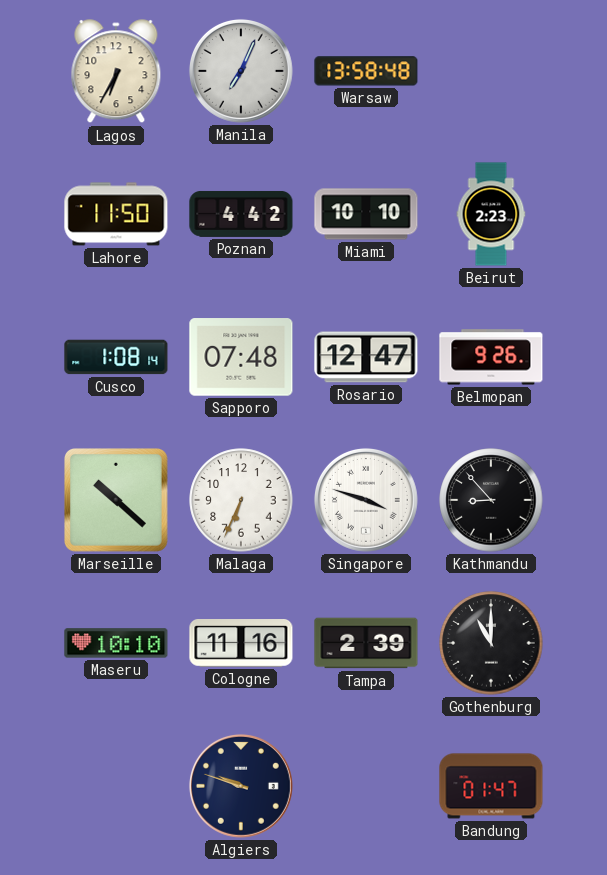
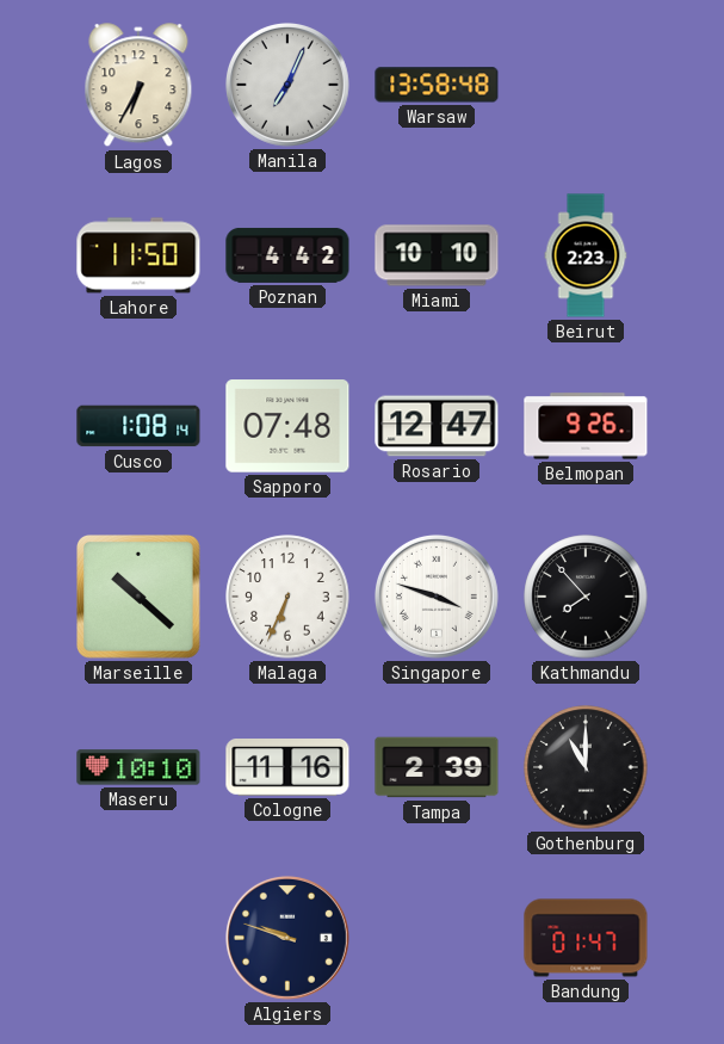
Kathmandu: 8:53 -> 7:53 (586, 597)
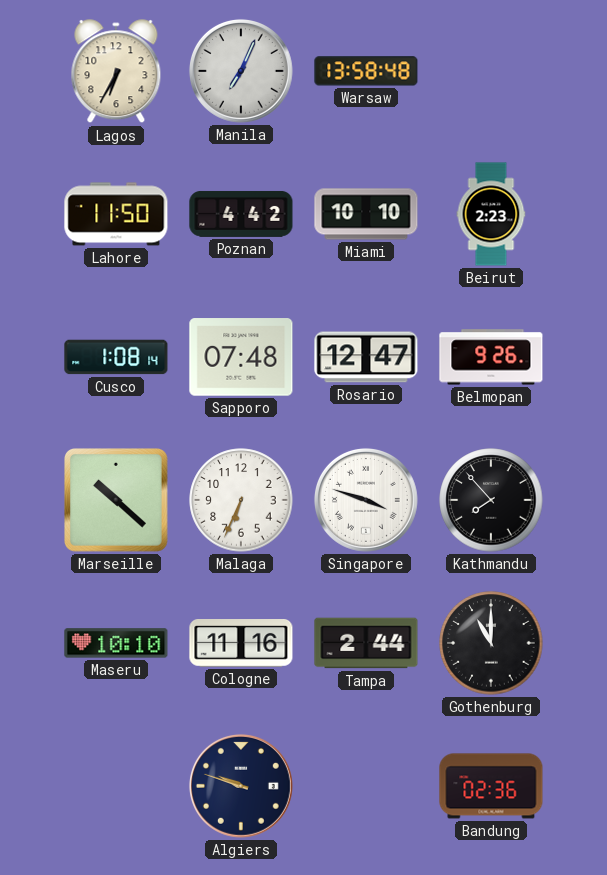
Tampa: 2:39 -> 2:44 (366, 643)
Bandung: 01:47 -> 02:36 (491, 786)
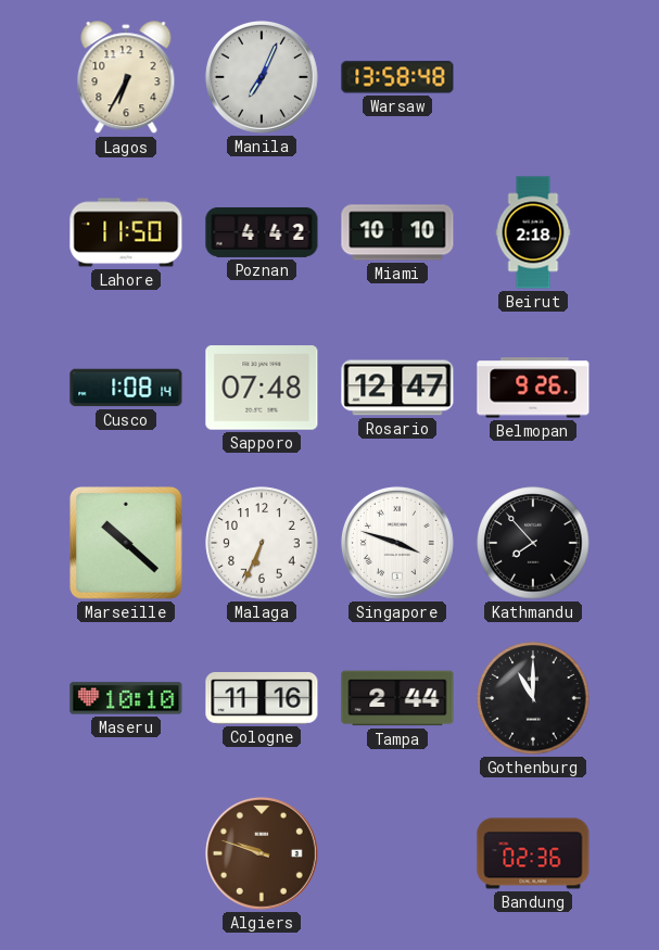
Beirut: 2:23 -> 2:18 (533, 232)
Algiers dial: navy -> brown (262, 853)
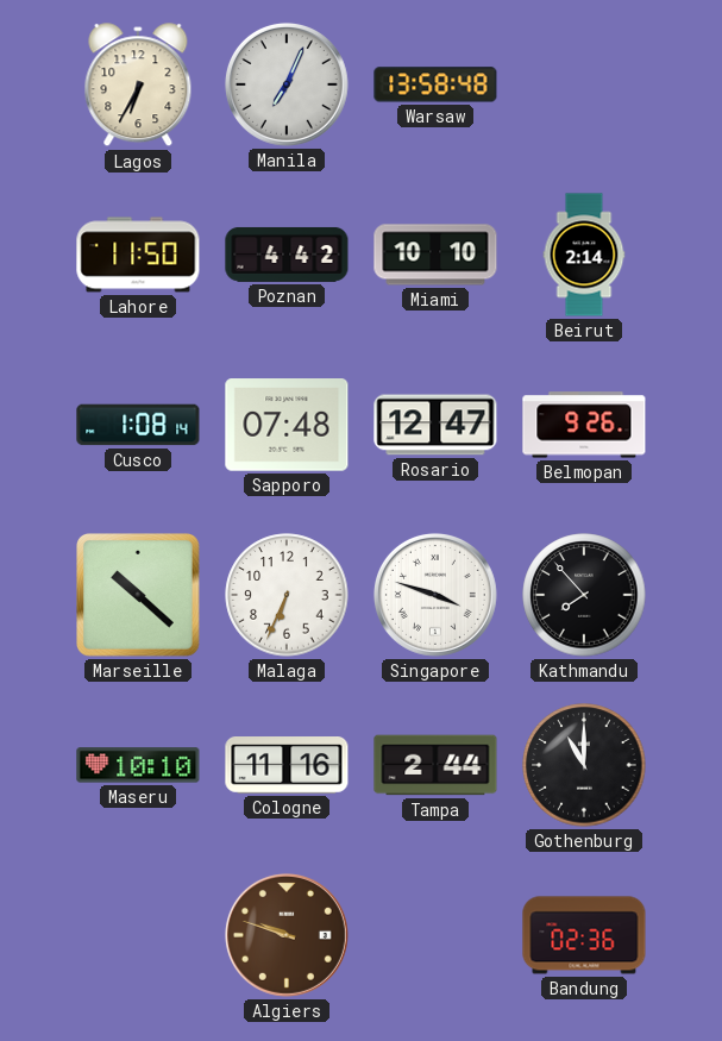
Beirut: 2:18 -> 2:14 (584, 255)
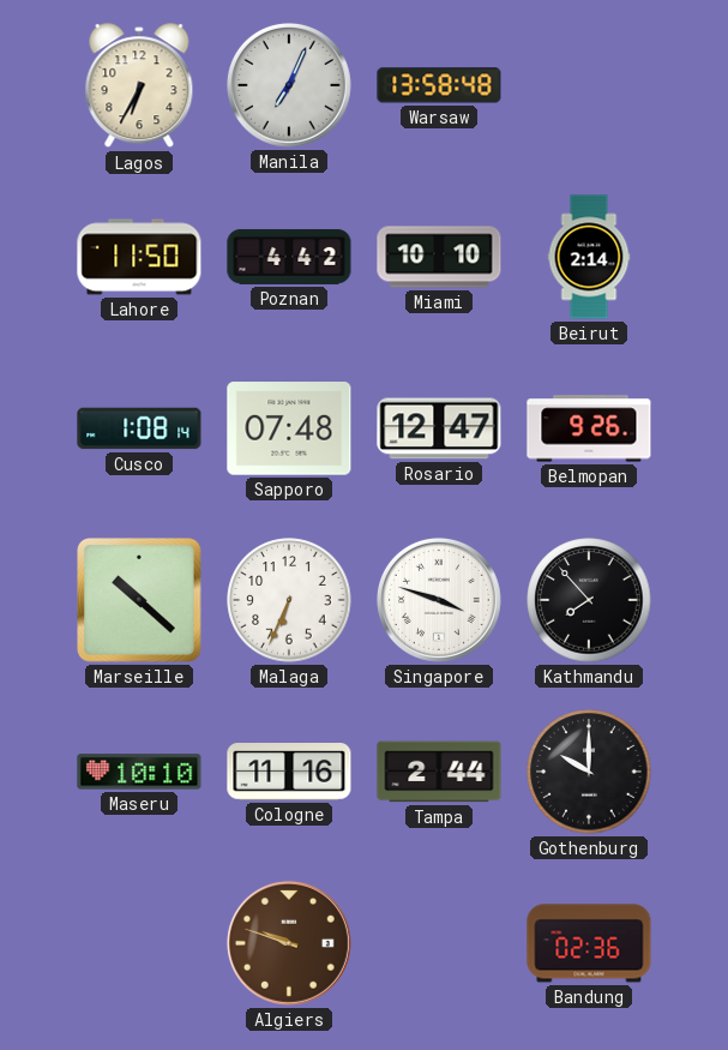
Gothenburg: 11:00 -> 10:00 (589, 772)
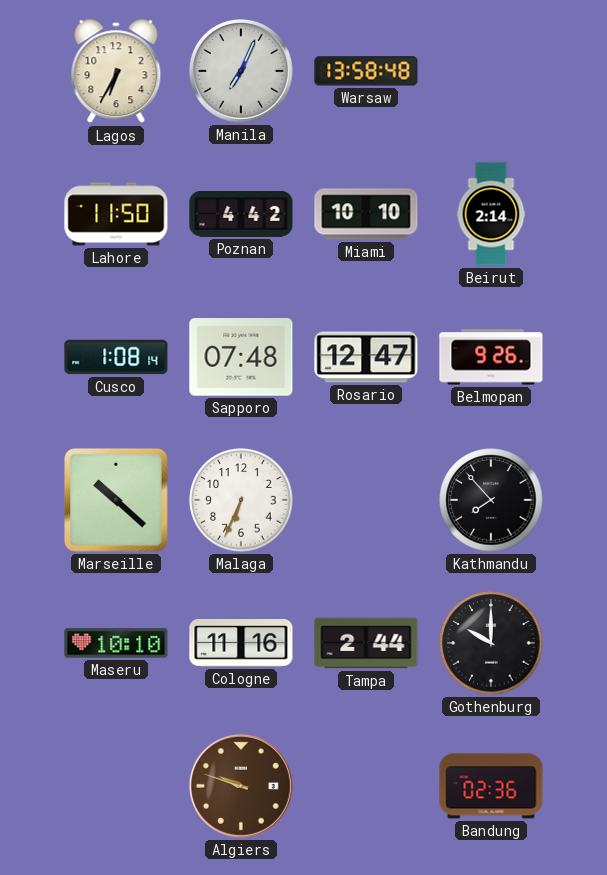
Singapore: 3:48 -> none (439, 600)
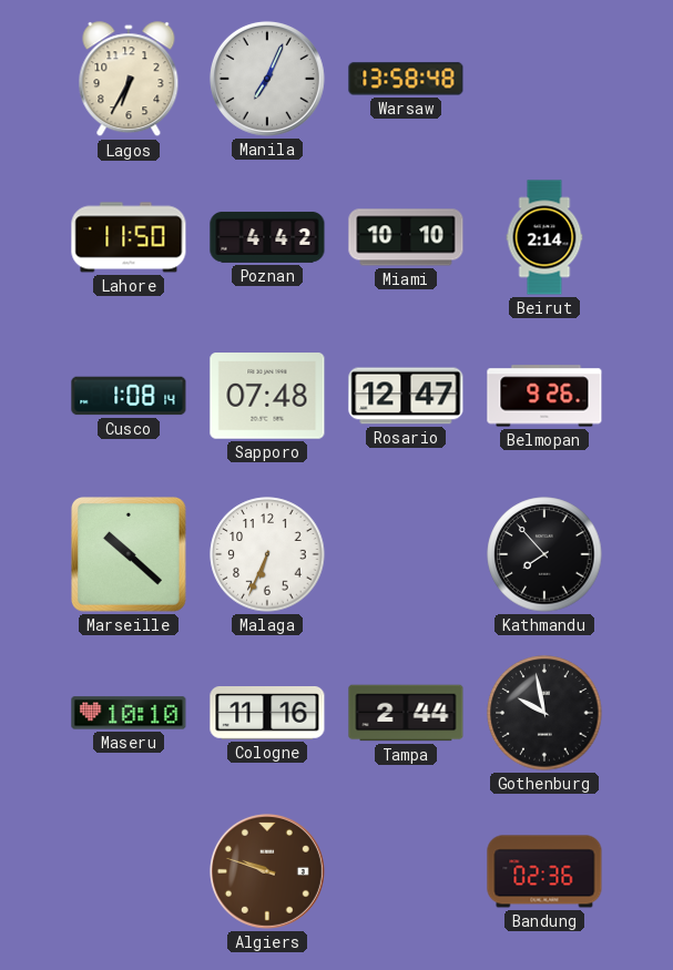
Gothenburg: 10:00 -> 9:58 (544, 713)
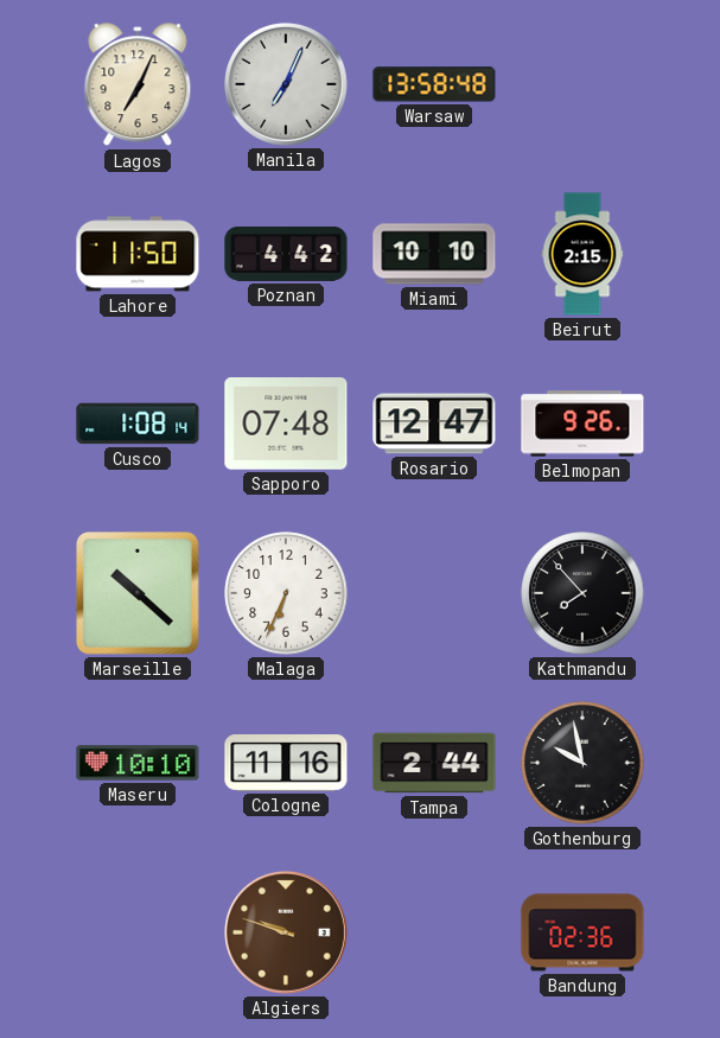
Lagos: 6:35 -> 7:04 (138, 85)
Beirut: 2:14 -> 2:15 (582, 254)
